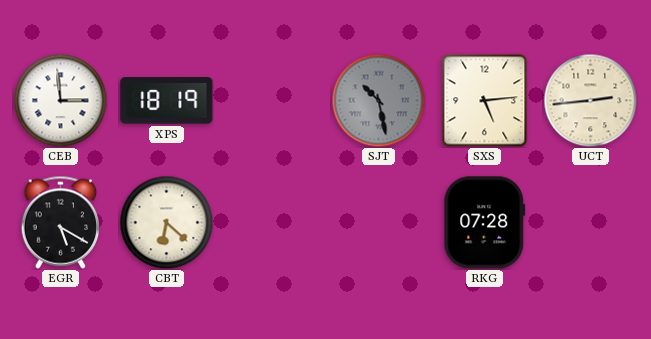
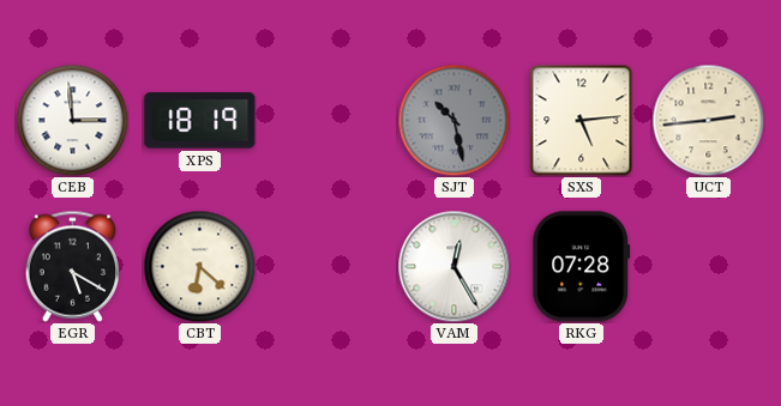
VAM: none -> 12:25 (453, 266)
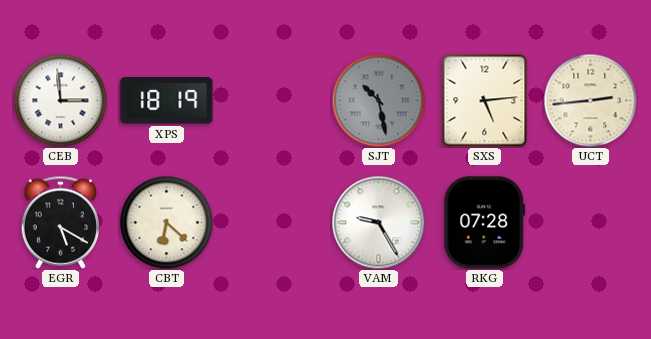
VAM: 12:25 -> 9:25 (378, 222)
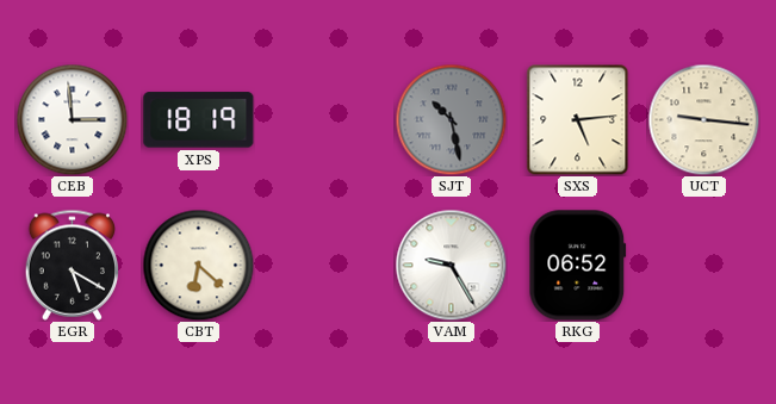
UCT: 2:44 -> 9:16 (703, 119)
RKG: 07:28 -> 06:52 (578, 266)
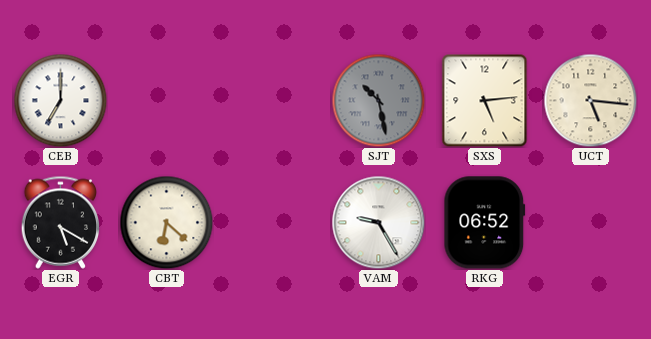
CEB: 2:59 -> 7:00 (60, 100)
XPS: 18:19 -> none (199, 120)
UCT: 9:16 -> 5:16 (590, 100)
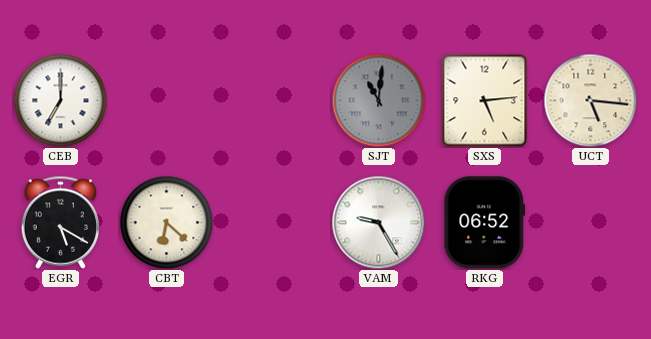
SJT: 10:28 -> 11:01 (378, 100)
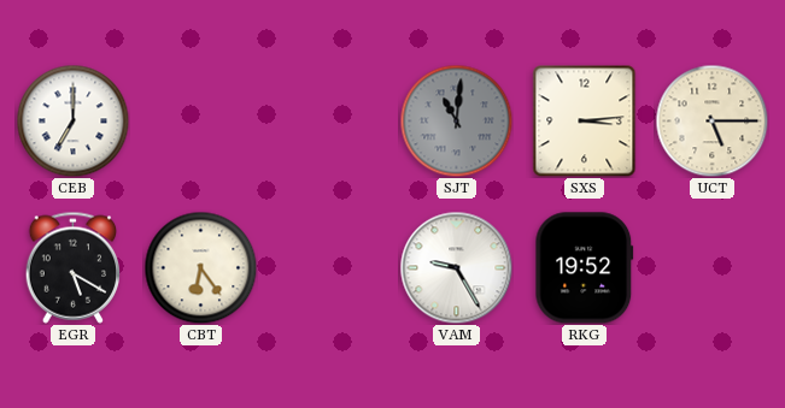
SXS: 5:14 -> 3:14 (585, 120)
UCT: 5:16 -> 5:15 (711, 120)
CBT: 6:22 -> 6:24 (200, 267)
RKG: 06:52 -> 19:52 (585, 268)
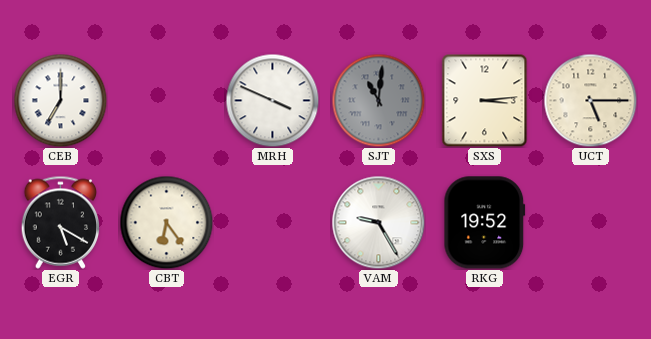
MRH: none -> 3:49 (272, 100)
